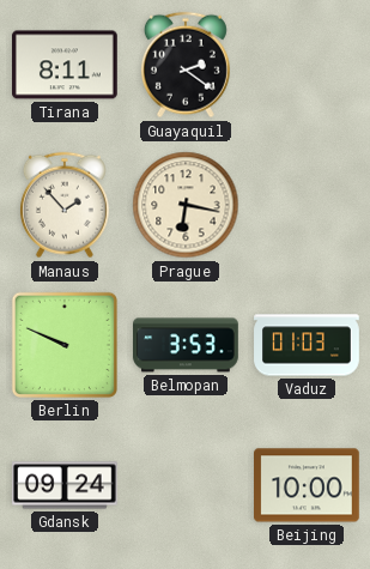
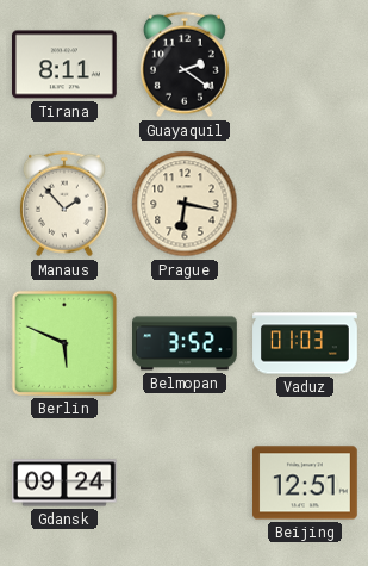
Berlin: 9:49 -> 5:49 (64, 343)
Belmopan: 3:53 -> 3:52 (186, 343)
Beijing: 10:00 -> 12:51 (306, 483)
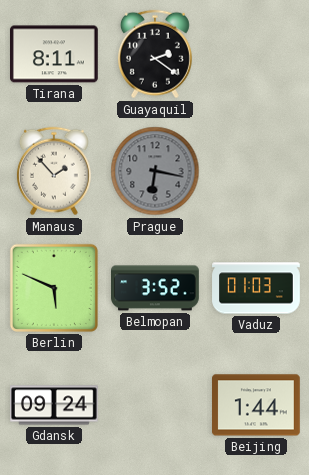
Prague dial: cream -> grey (155, 171)
Beijing: 12:51 -> 1:44 (257, 405)
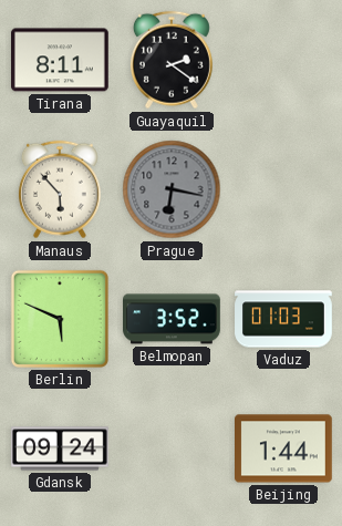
Manaus: 1:53 -> 5:53 (60, 189)
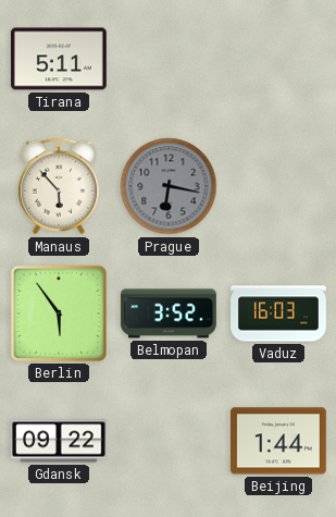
Tirana: 8:11 -> 5:11 (60, 59)
Guayaquil: 2:21 -> none (172, 60)
Berlin: 5:49 -> 5:54 (59, 313)
Vaduz: 01:03 -> 16:03 (278, 313)
Gdansk: 09:24 -> 09:22 (60, 441)
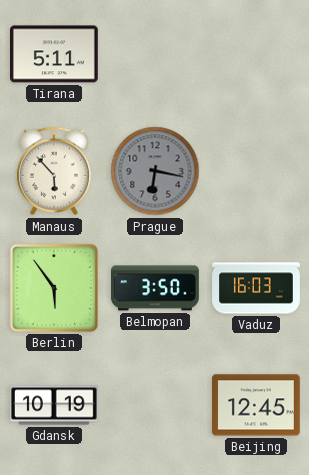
Belmopan: 3:52 -> 3:50 (156, 288)
Gdansk: 09:22 -> 10:19 (55, 405)
Beijing: 1:44 -> 12:45 (257, 405)
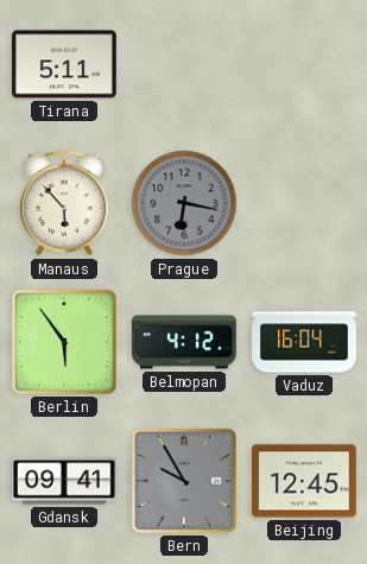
Belmopan: 3:50 -> 4:12 (185, 342)
Vaduz: 16:03 -> 16:04 (304, 342)
Gdansk: 10:19 -> 09:41 (65, 481)
Bern: none -> 9:55 (184, 481)
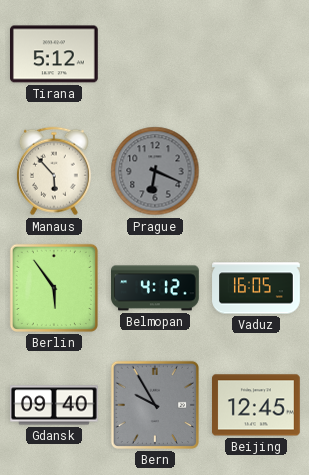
Tirana: 5:11 -> 5:12 (55, 54)
Prague: 6:17 -> 6:19 (155, 171)
Vaduz: 16:04 -> 16:05 (256, 288)
Gdansk: 09:41 -> 09:40 (55, 405)
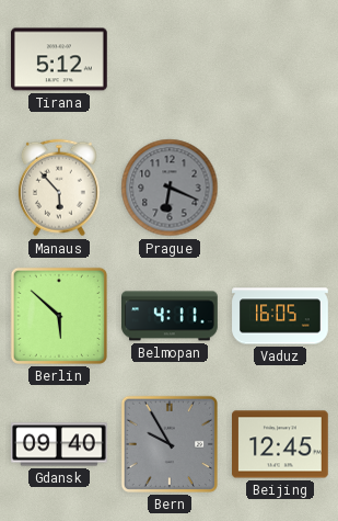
Berlin: 5:54 -> 5:52 (59, 316)
Belmopan: 4:12 -> 4:11 (171, 316)
